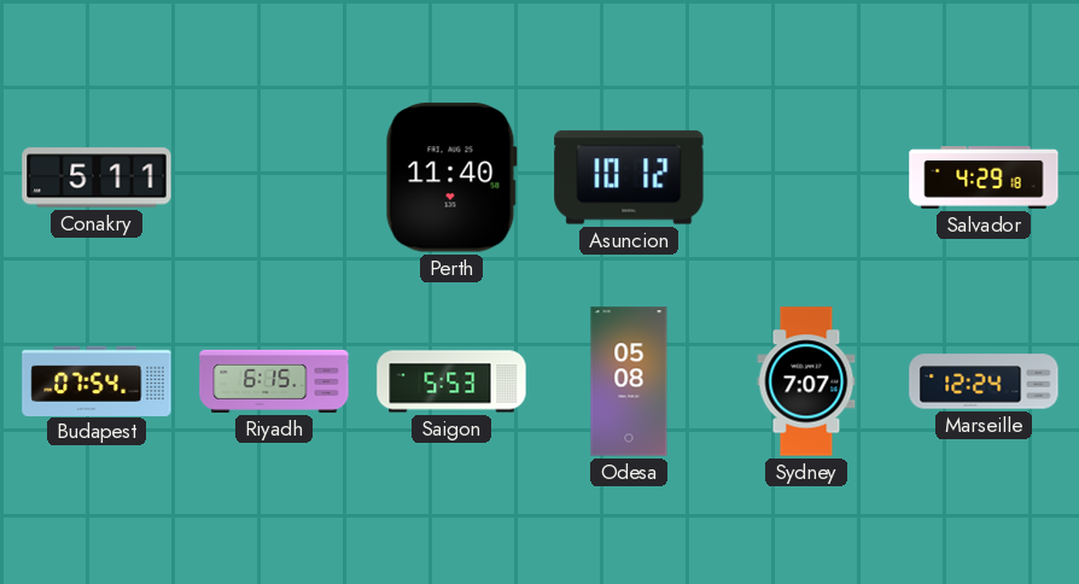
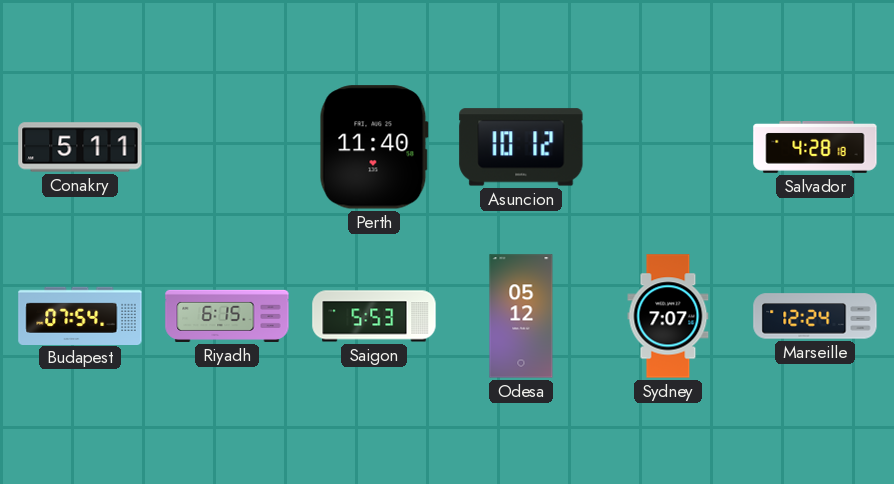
Salvador: 4:29 -> 4:28 (815, 148)
Odesa: 05:08 -> 05:12 (521, 316)
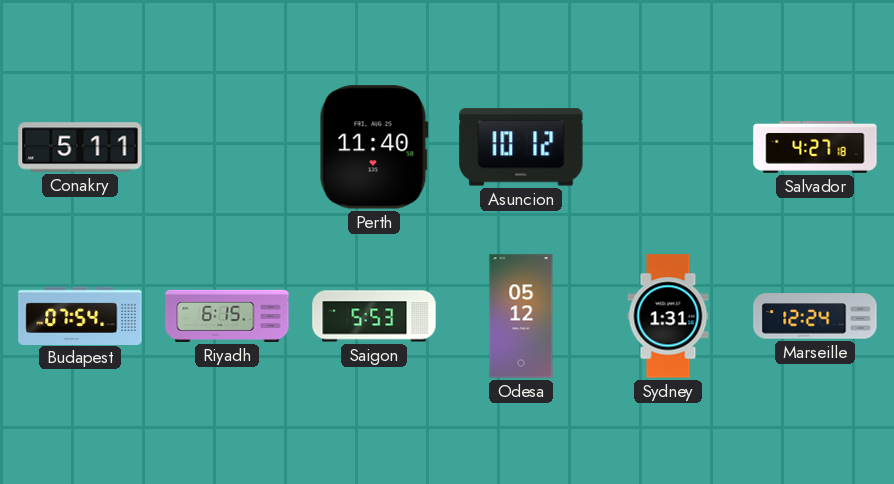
Salvador: 4:28 -> 4:27 (815, 148)
Sydney: 7:07 -> 1:31 (668, 316)
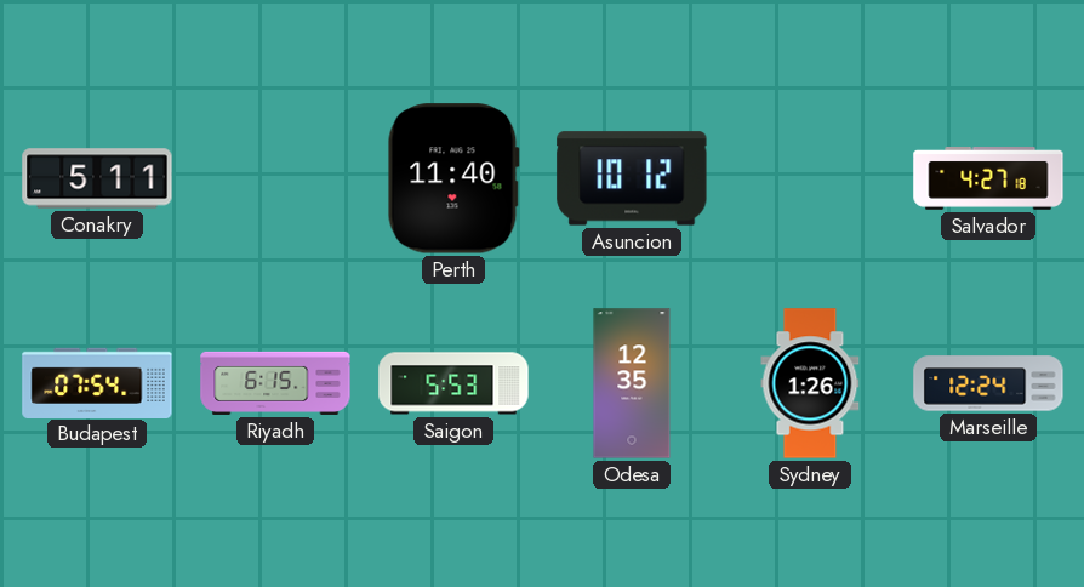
Odesa: 05:12 -> 12:35 (632, 383)
Sydney: 1:31 -> 1:26 (810, 383)
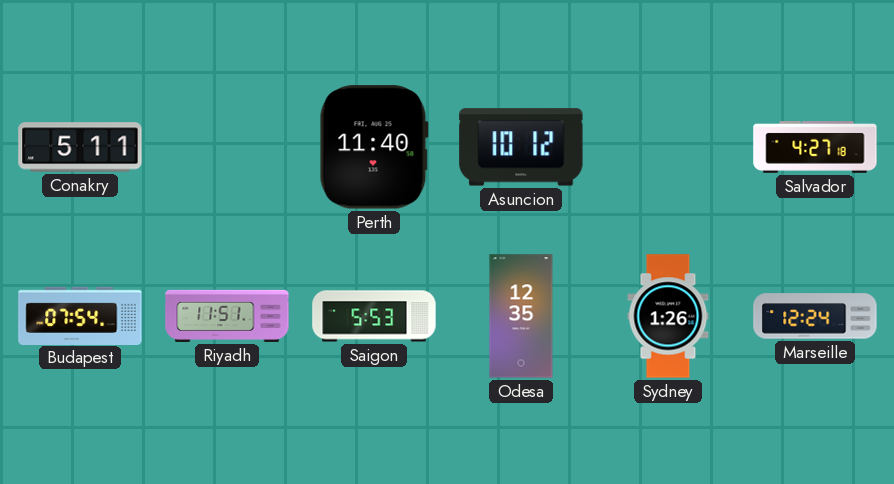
Riyadh: 6:15 -> 11:51 (227, 316)
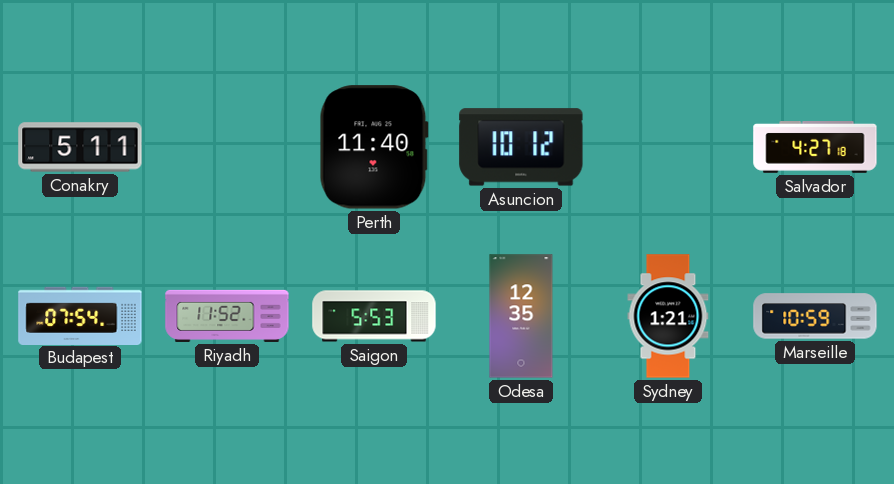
Riyadh: 11:51 -> 11:52 (227, 316)
Sydney: 1:26 -> 1:21 (668, 316)
Marseille: 12:24 -> 10:59 (815, 316)
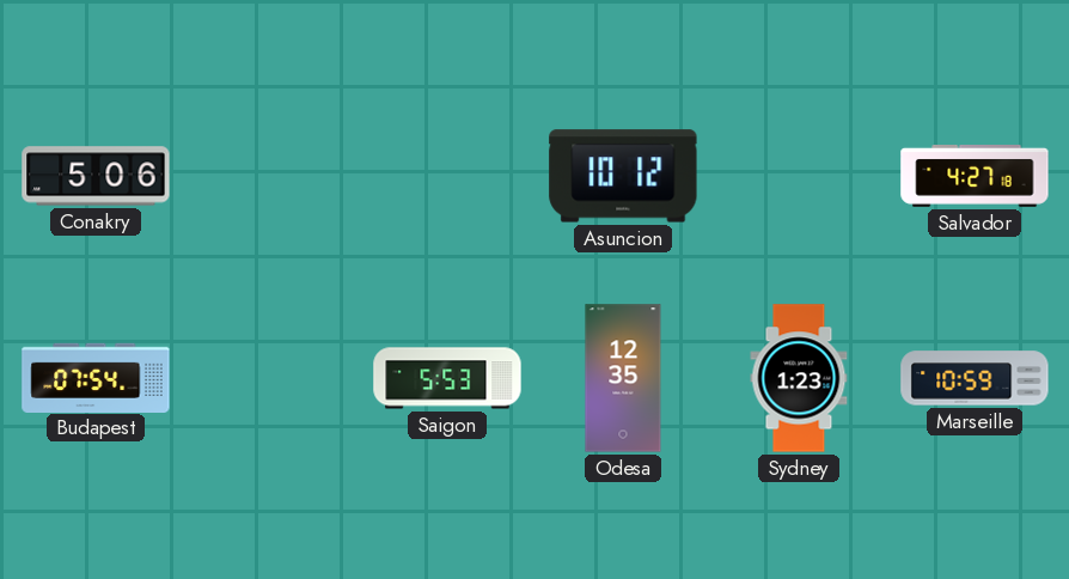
Conakry: 5:11 -> 5:06 (96, 176)
Perth: 11:40 -> none (374, 147)
Riyadh: 11:52 -> none (227, 316)
Sydney: 1:21 -> 1:23 (799, 378)
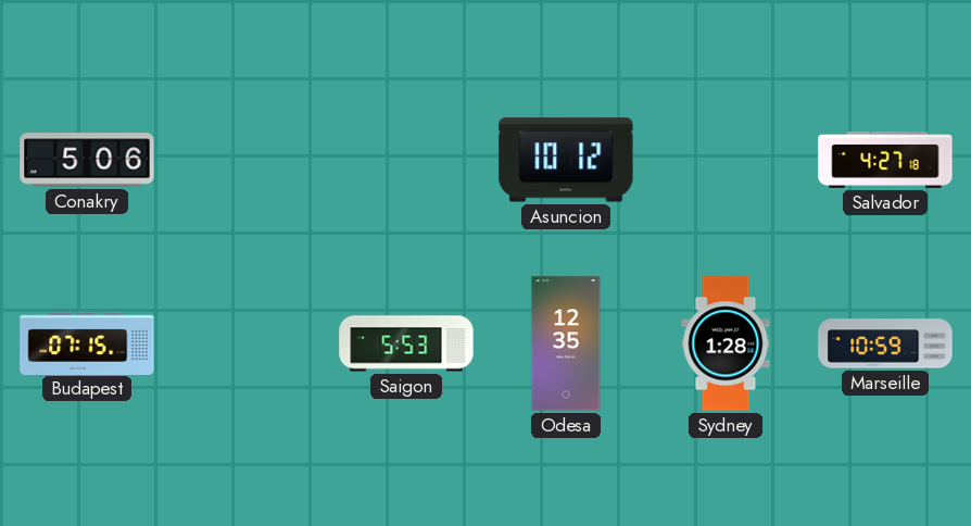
Budapest: 07:54 -> 07:15 (87, 342)
Sydney: 1:23 -> 1:28 (726, 343)
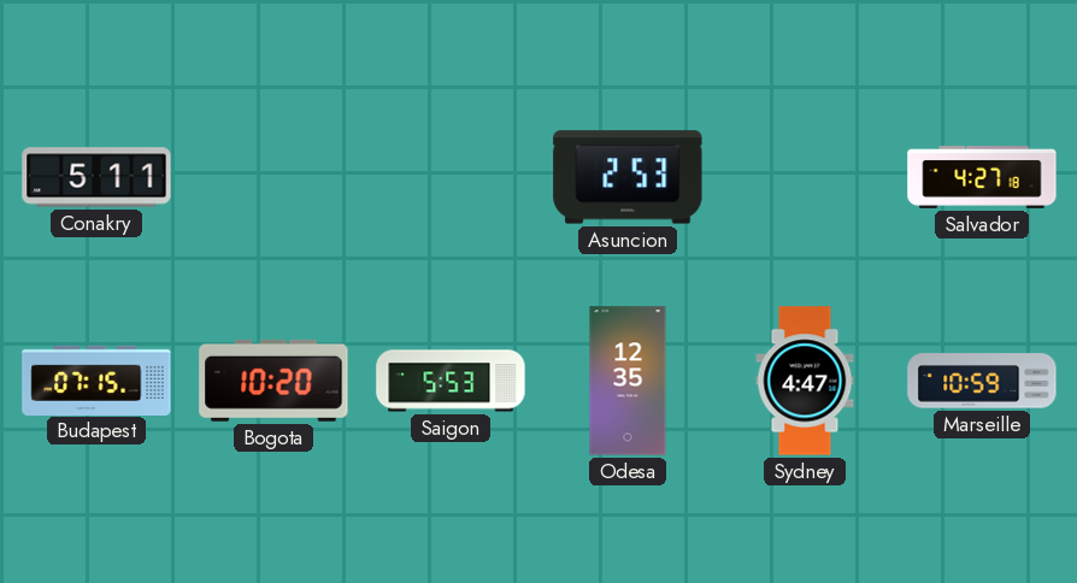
Conakry: 5:06 -> 5:11 (96, 177)
Asuncion: 10:12 -> 2:53 (628, 177)
Bogota: none -> 10:20 (273, 381)
Sydney: 1:28 -> 4:47 (805, 381)
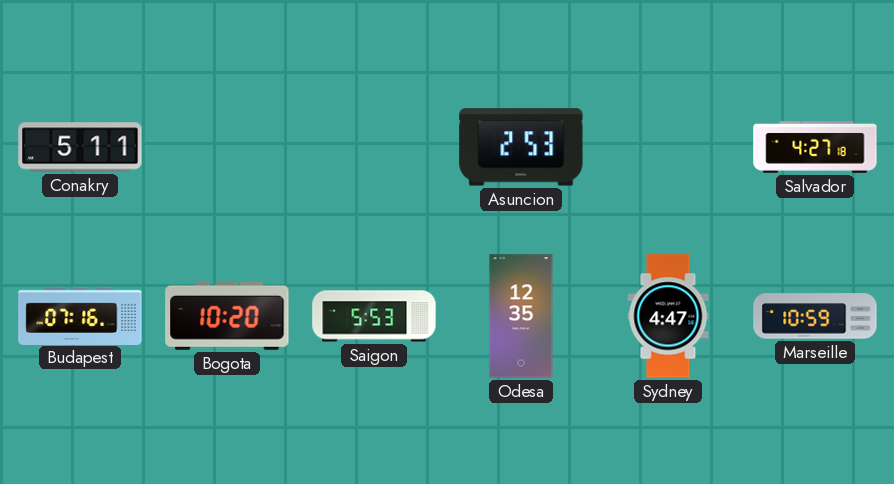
Budapest: 07:15 -> 07:16 (80, 315)
